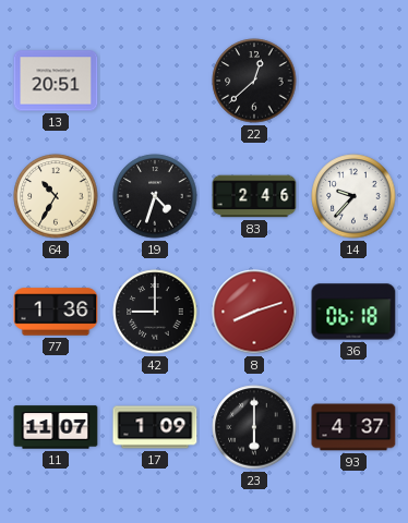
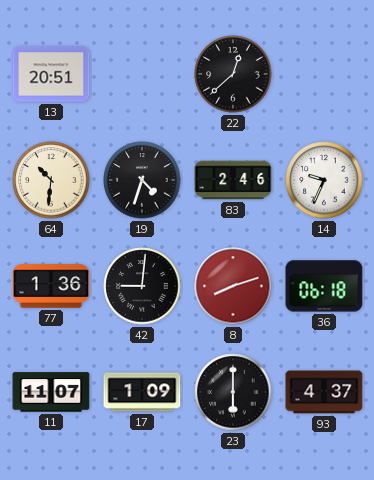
64: 10:35 -> 10:31 (51, 180)
14: 9:37 -> 9:34 (324, 180)
42: 9:00 -> 9:01 (142, 286)
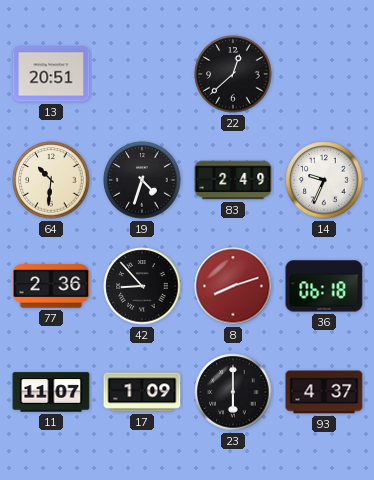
83: 2:46 -> 2:49 (233, 180)
77: 1:36 -> 2:36 (51, 286)
42: 9:01 -> 8:53 (142, 286)
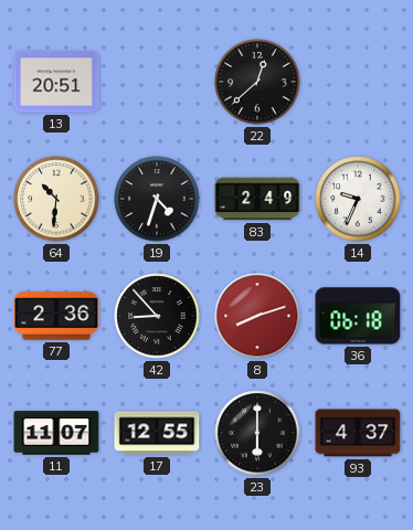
17: 1:09 -> 12:55 (157, 433)
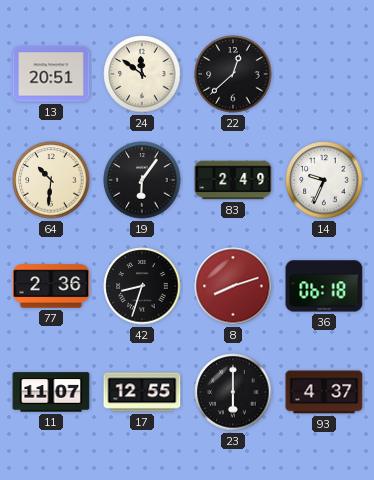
24: none -> 11:51 (142, 74)
19: 4:33 -> 6:06 (142, 180)
42: 8:53 -> 8:33 (142, 286)
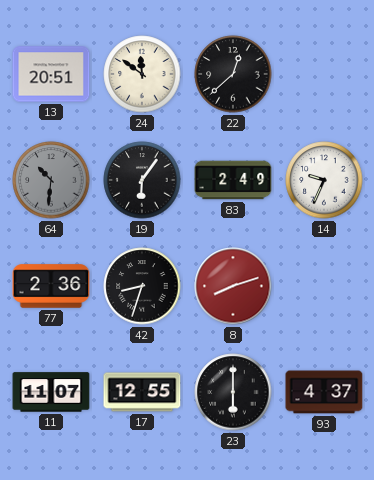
64 dial: cream -> grey (51, 180)
36: 06:18 -> none (324, 286)
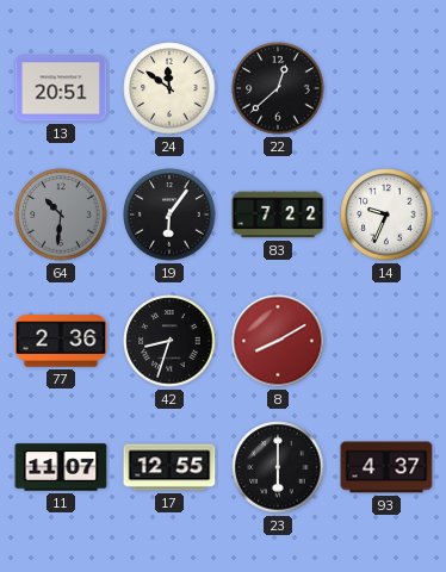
83: 2:49 -> 7:22 (278, 214)
8: 8:12 -> 8:10 (278, 341)
